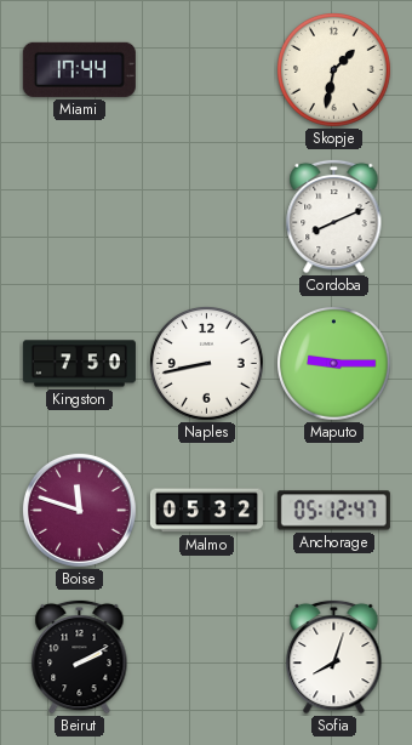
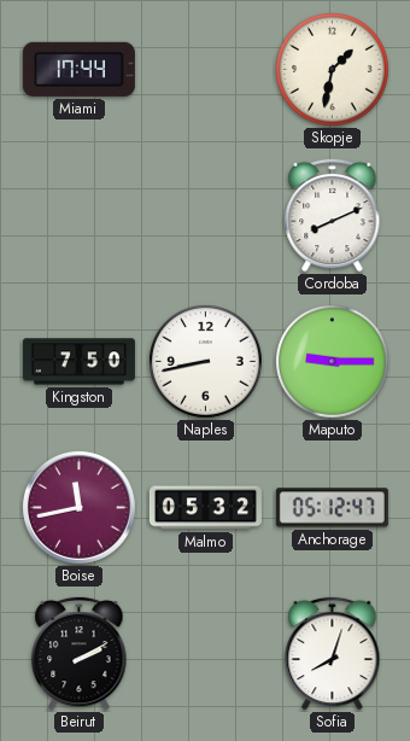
Boise: 11:48 -> 11:43 (78, 507)
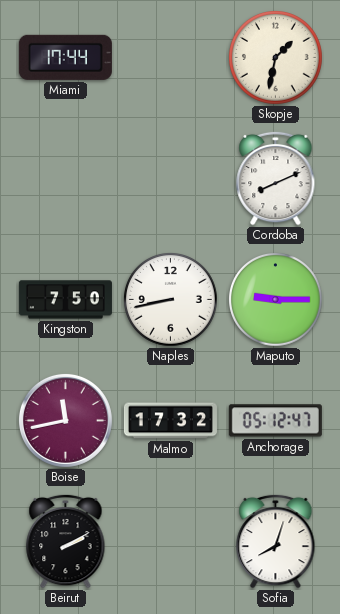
Malmo: 05:32 -> 17:32 (170, 421)
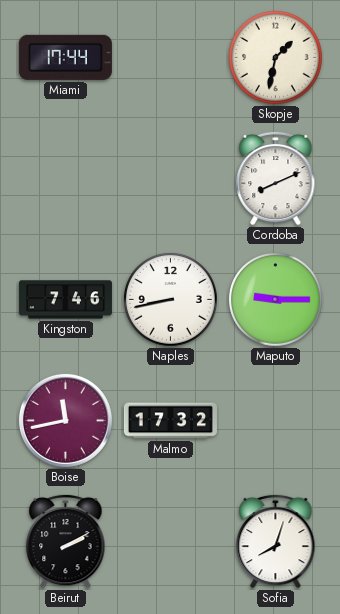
Kingston: 7:50 -> 7:46 (65, 300)
Anchorage: 05:12 -> none (275, 421)
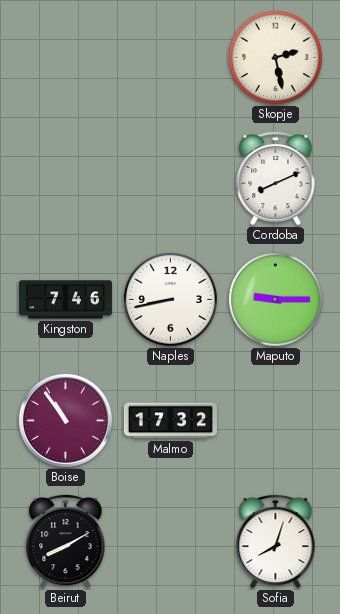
Miami: 17:44 -> none (65, 57)
Skopje: 1:32 -> 2:28 (276, 58)
Boise: 11:43 -> 10:54 (65, 420)
Beirut: 2:10 -> 8:10 (66, 541)
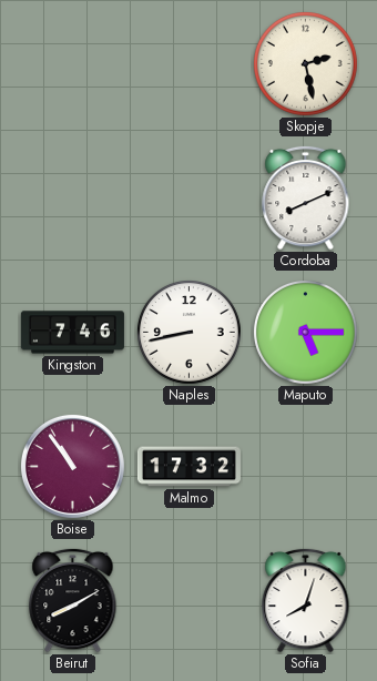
Maputo: 9:15 -> 5:15 (306, 333)
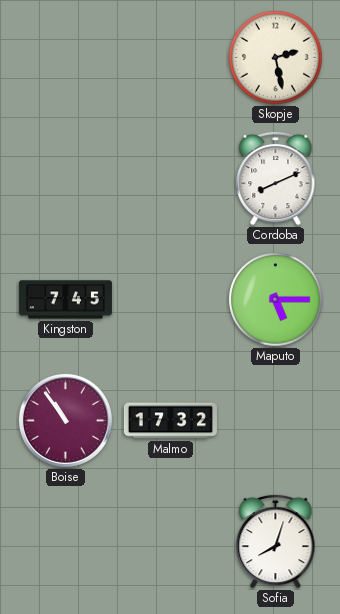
Kingston: 7:46 -> 7:45 (65, 300)
Naples: 8:43 -> none (190, 333)
Beirut: 8:10 -> none (73, 600)
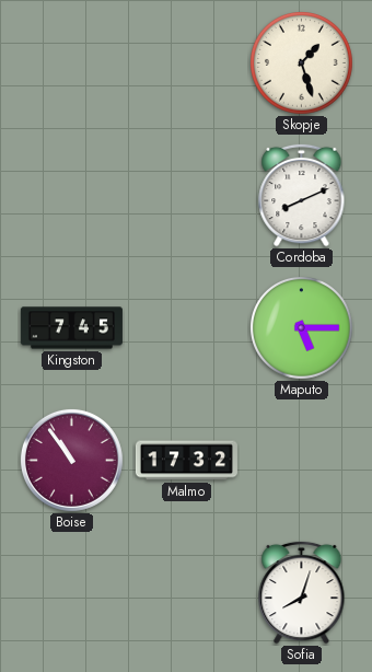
Skopje: 2:28 -> 1:27 (302, 63)
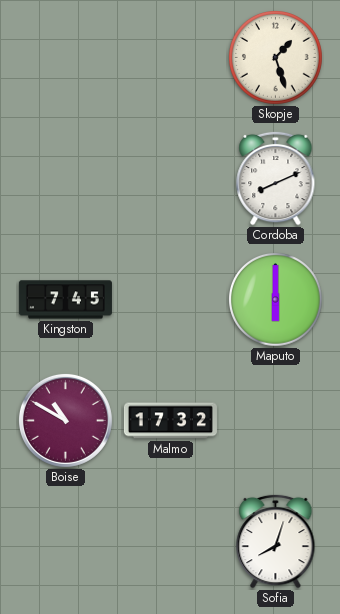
Maputo: 5:15 -> 6:00 (276, 300)
Boise: 10:54 -> 10:50 (65, 420)
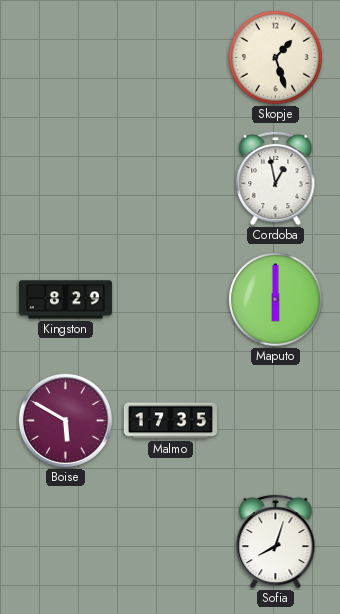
Cordoba: 8:11 -> 12:58 (276, 178)
Kingston: 7:45 -> 8:29 (65, 300)
Boise: 10:50 -> 5:50 (65, 420)
Malmo: 17:32 -> 17:35 (170, 421)
